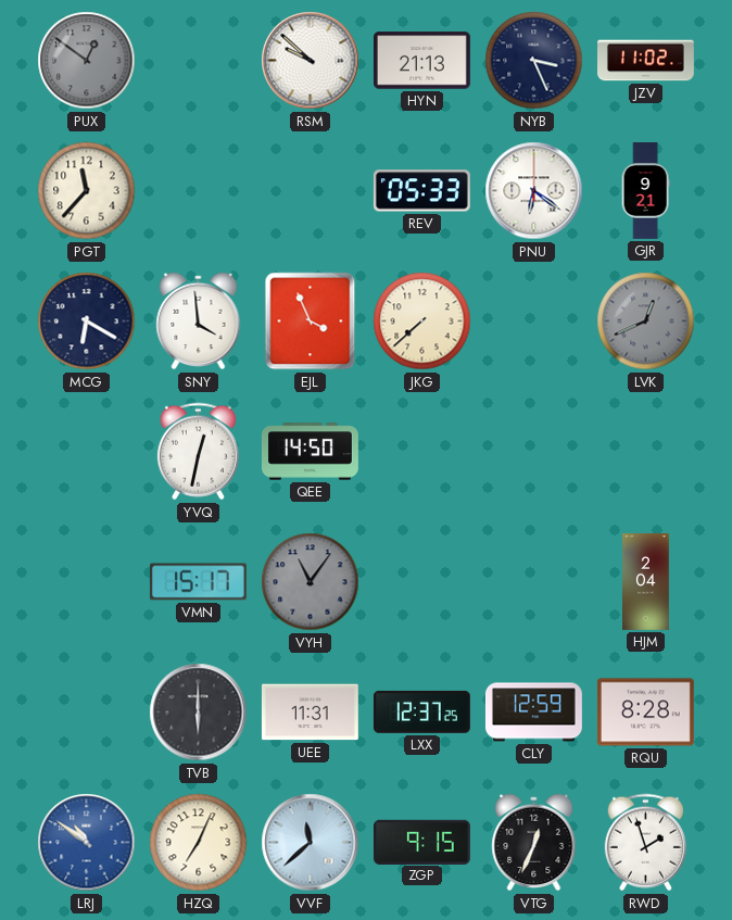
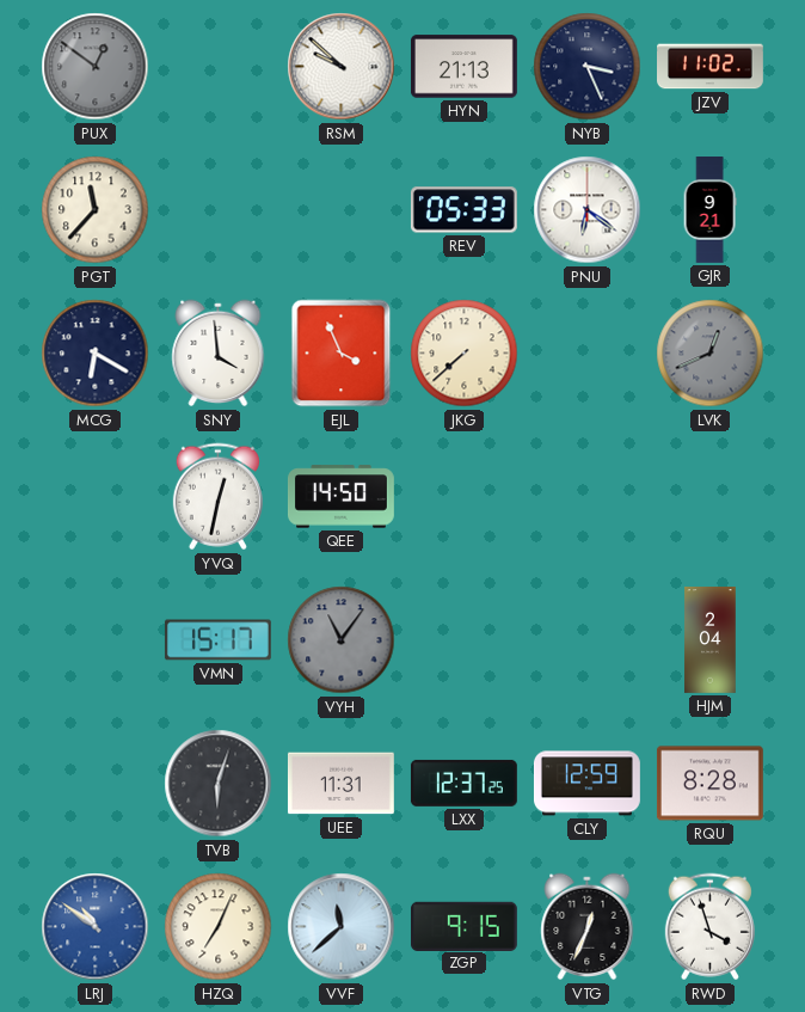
TVB: 6:00 -> 6:03 (219, 784)
RWD: 1:57 -> 3:57 (709, 927)
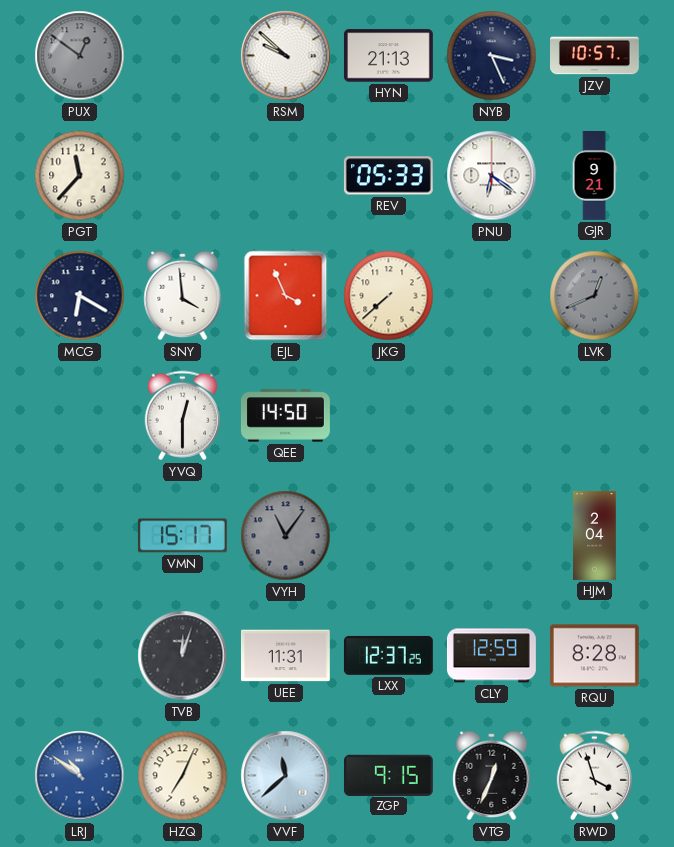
JZV: 11:02 -> 10:57 (595, 56)
YVQ: 12:32 -> 12:30 (182, 416)
TVB: 6:03 -> 12:03 (183, 656)
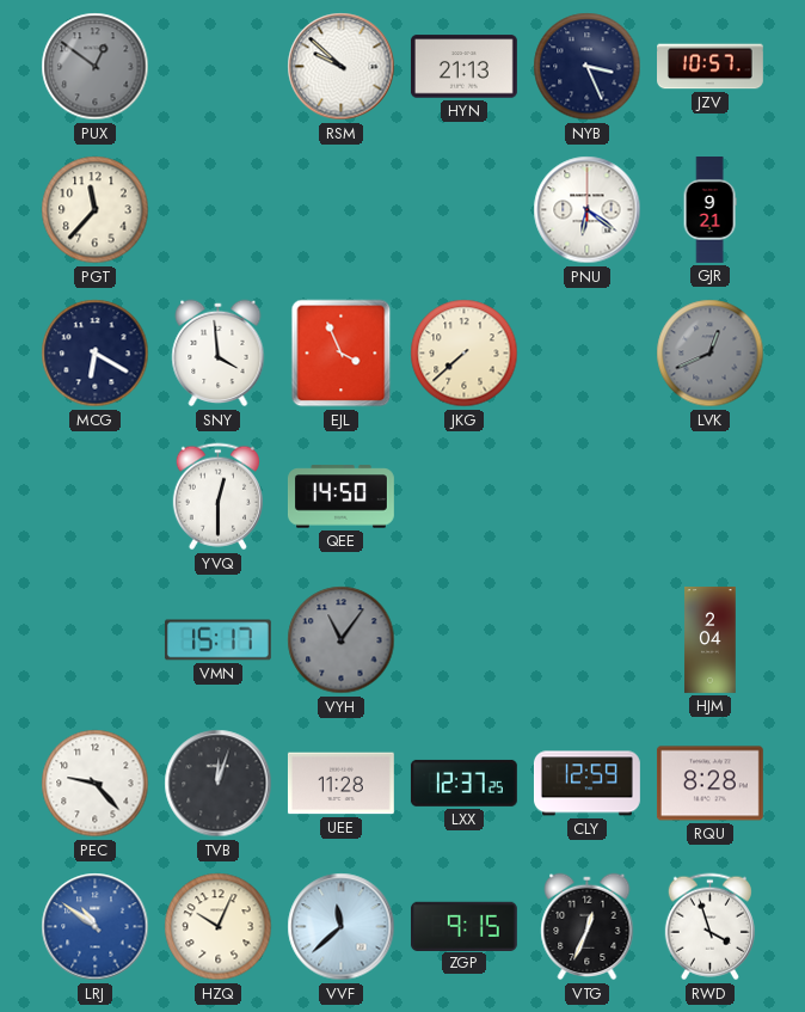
REV: 05:33 -> none (388, 176)
PEC: none -> 9:23 (96, 784)
UEE: 11:31 -> 11:28 (340, 784)
HZQ: 7:04 -> 10:04 (219, 927)
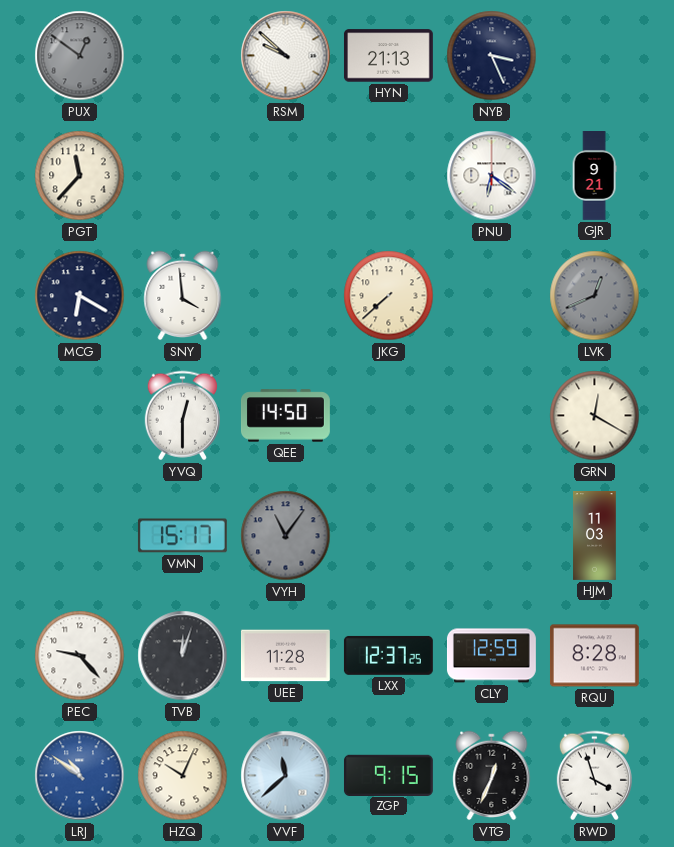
JZV: 10:57 -> none (711, 67)
EJL: 3:56 -> none (342, 354)
GRN: none -> 12:20 (595, 416)
HJM: 2:04 -> 11:03 (595, 536)
